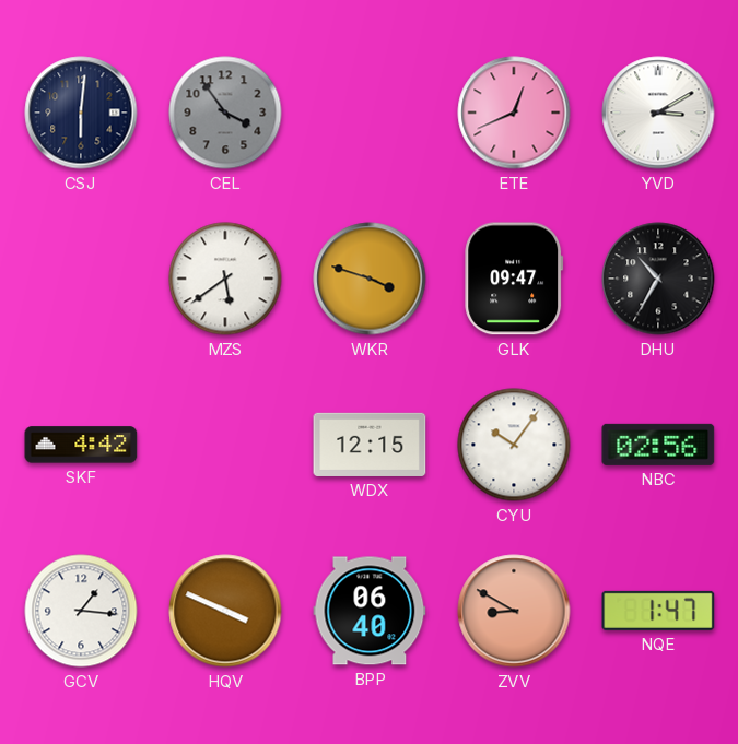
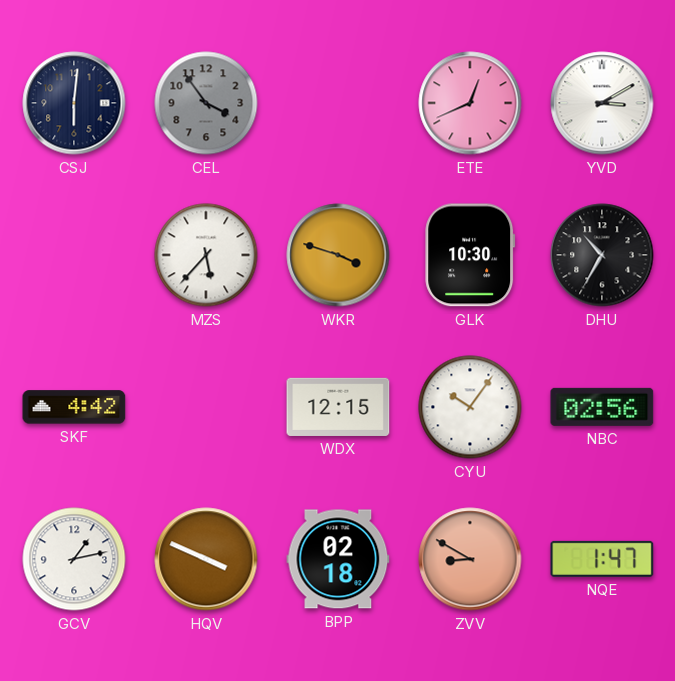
MZS: 5:39 -> 5:37 (206, 255)
GLK: 09:47 -> 10:30 (470, 255)
GCV: 1:16 -> 1:13 (74, 559)
BPP: 06:40 -> 02:18 (338, 559)
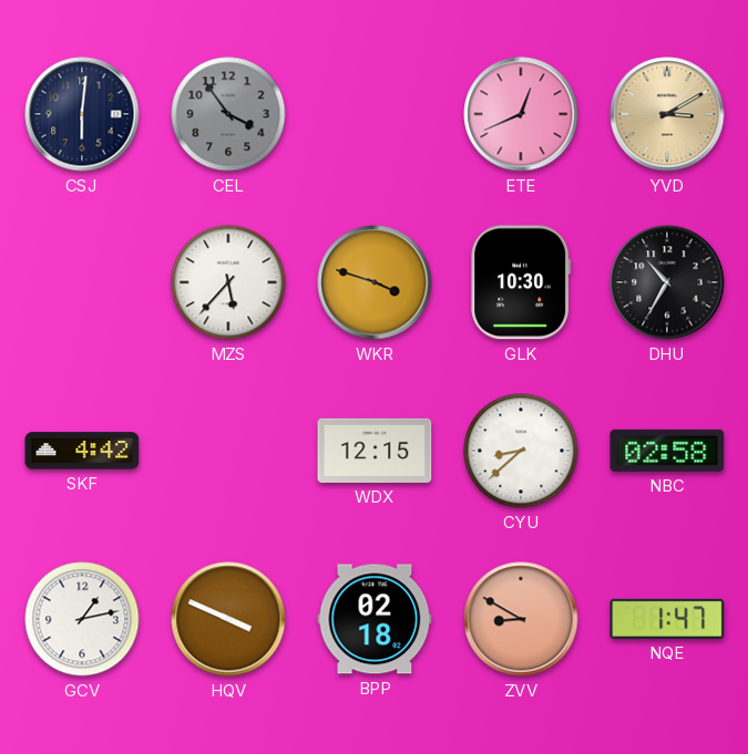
YVD dial: white -> champagne (667, 114)
CYU: 10:06 -> 8:38 (521, 451)
NBC: 02:56 -> 02:58 (667, 451)
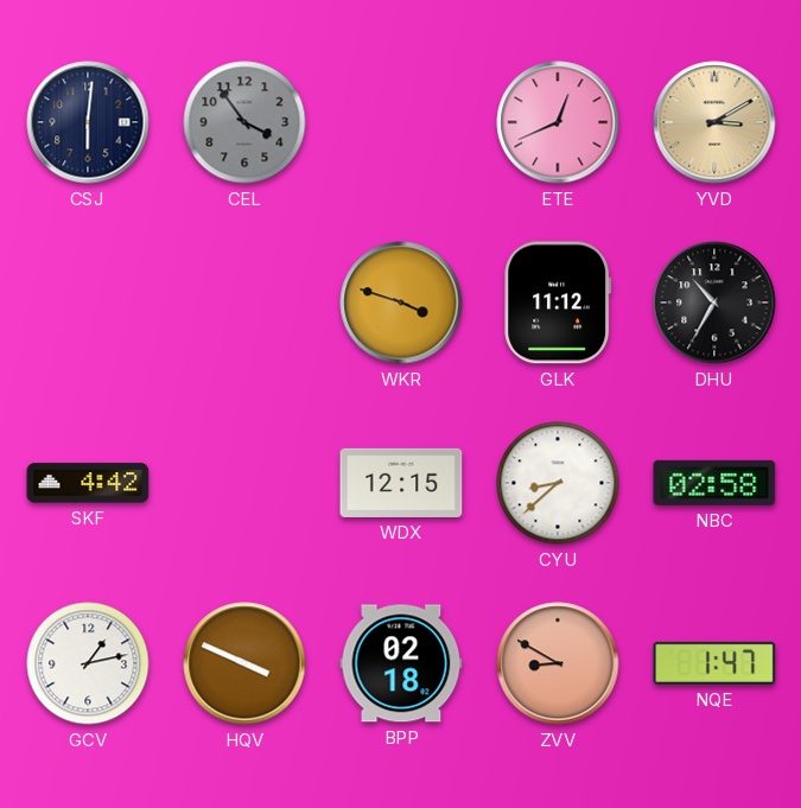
MZS: 5:37 -> none (228, 282)
GLK: 10:30 -> 11:12 (558, 303)
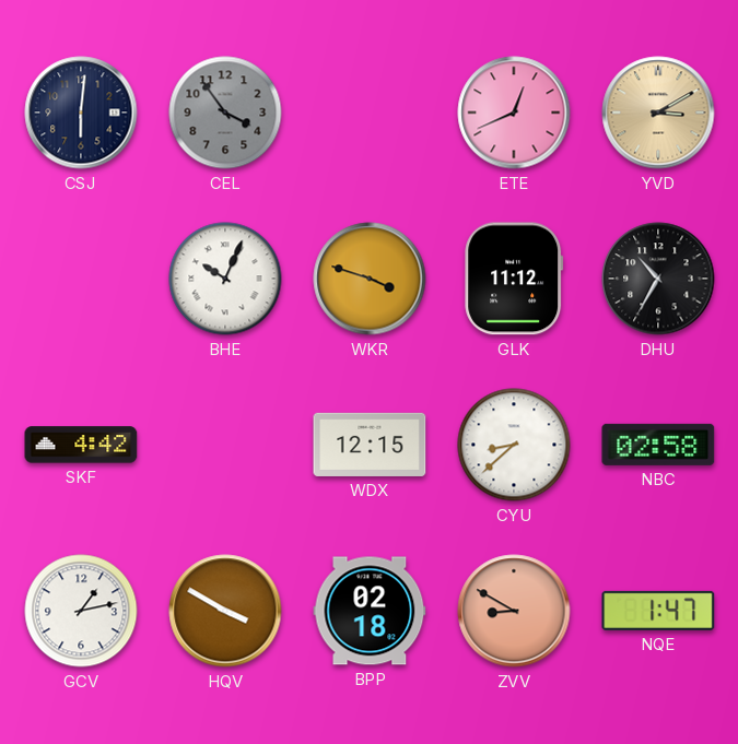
BHE: none -> 10:04 (225, 279)
HQV: 3:49 -> 3:50 (225, 611)
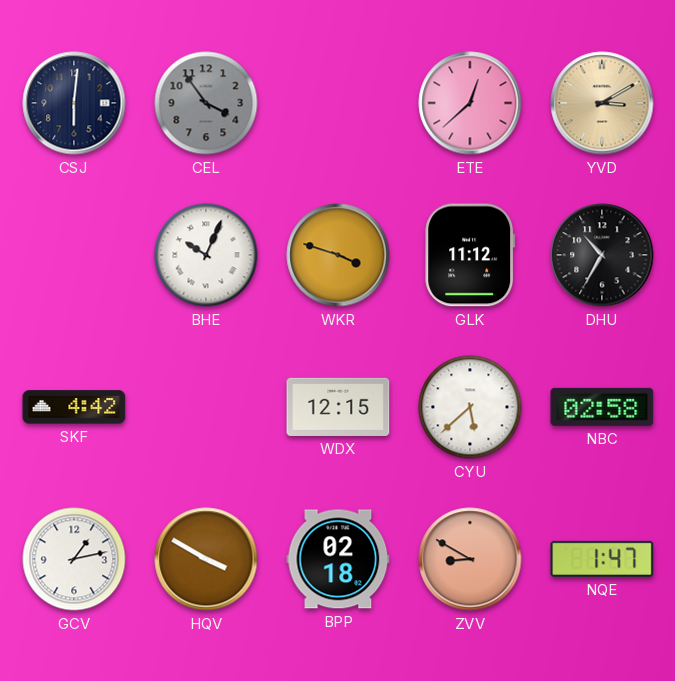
ETE: 12:41 -> 12:38 (470, 103)
CYU: 8:38 -> 5:38 (470, 407)
